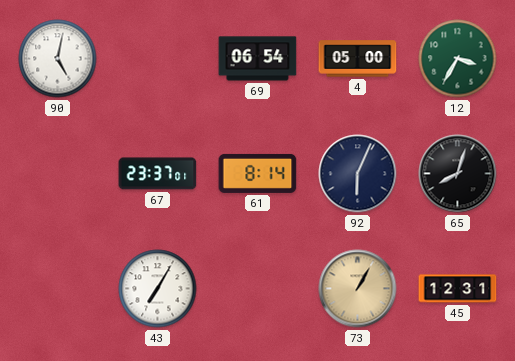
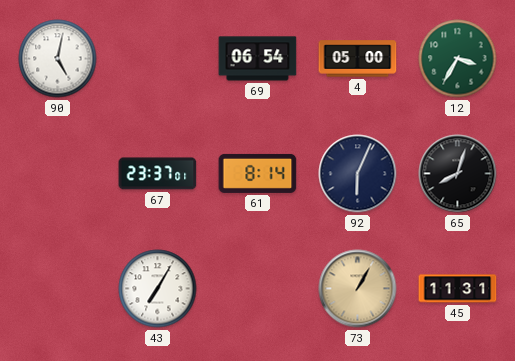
45: 12:31 -> 11:31 (458, 289)
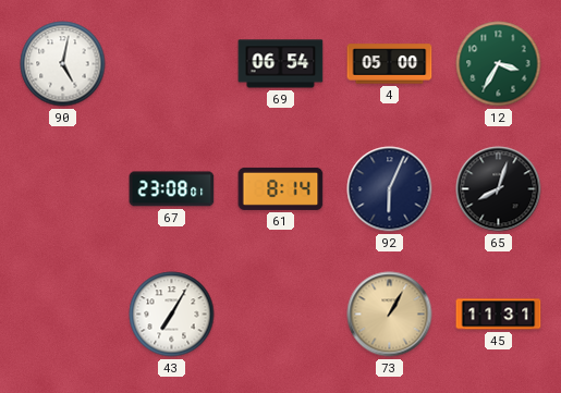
67: 23:37 -> 23:08 (172, 189)
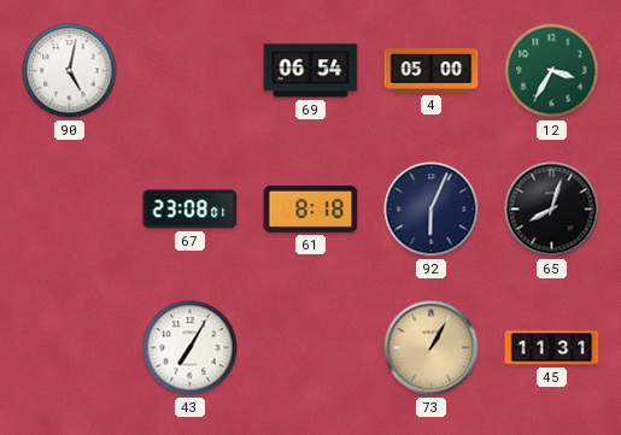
61: 8:14 -> 8:18 (311, 208)
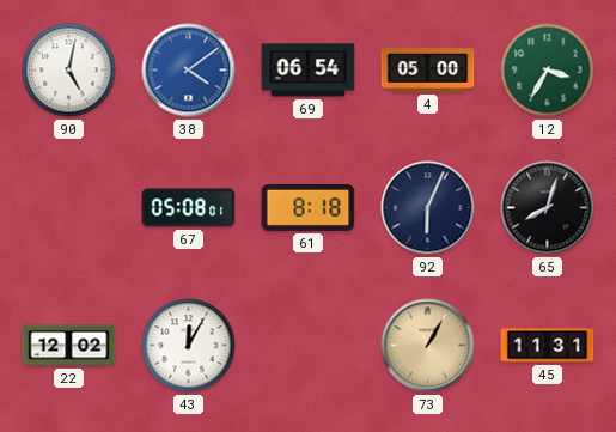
38: none -> 4:09 (189, 71)
67: 23:08 -> 05:08 (189, 208)
22: none -> 12:02 (69, 346)
43: 7:05 -> 12:05 (189, 346)
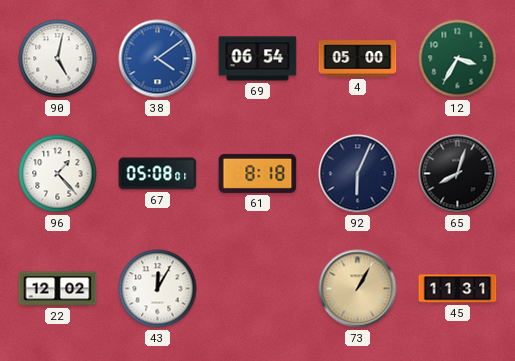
96: none -> 1:23 (58, 174)
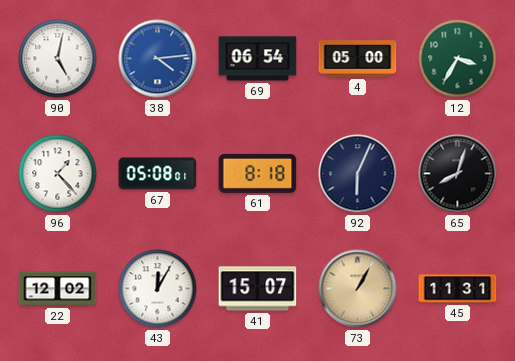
38: 4:09 -> 4:14 (158, 59)
41: none -> 15:07 (258, 289)
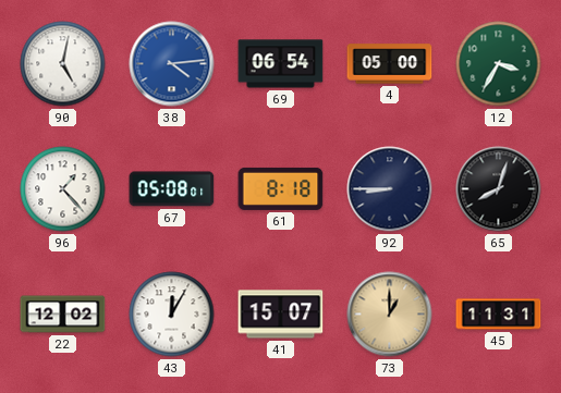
92: 6:04 -> 8:45 (390, 189)
73: 1:05 -> 1:00 (390, 315)
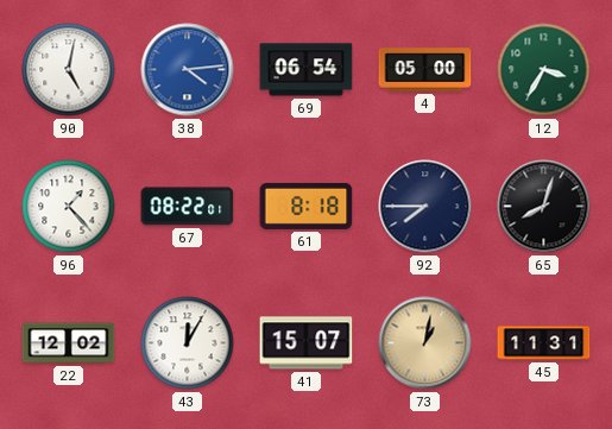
67: 05:08 -> 08:22 (188, 207)
92: 8:45 -> 7:45 (425, 207)
73: 1:00 -> 1:02 (425, 343)
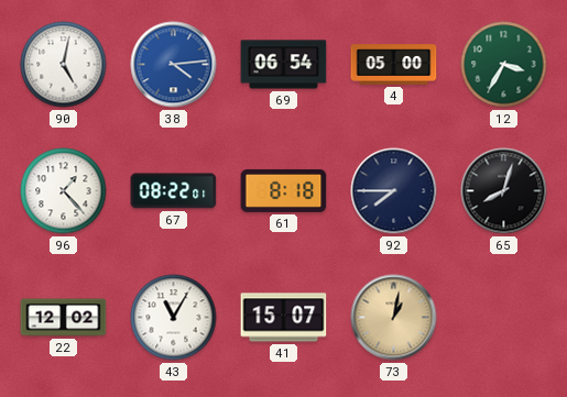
43: 12:05 -> 11:05 (174, 318)
45: 11:31 -> none (544, 343)
